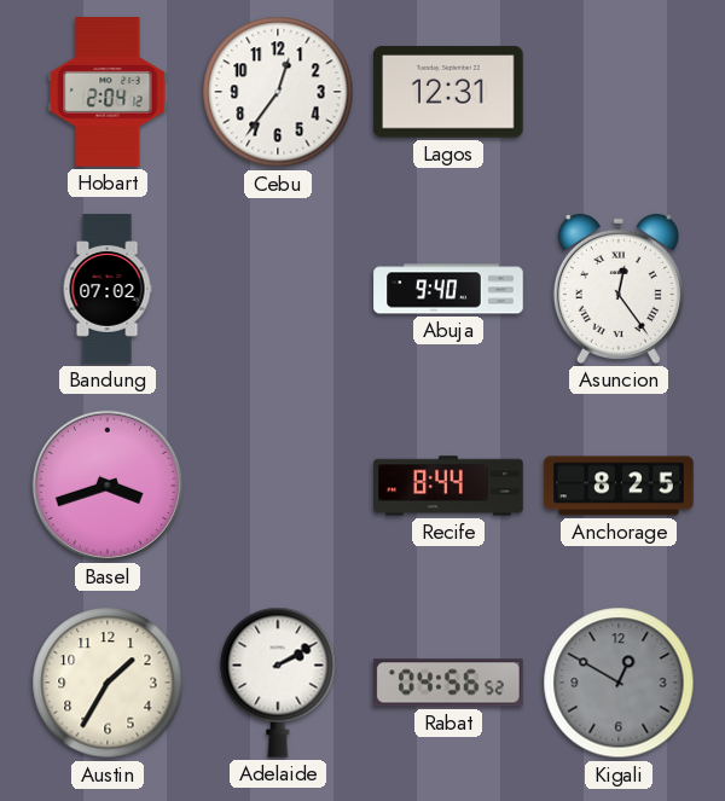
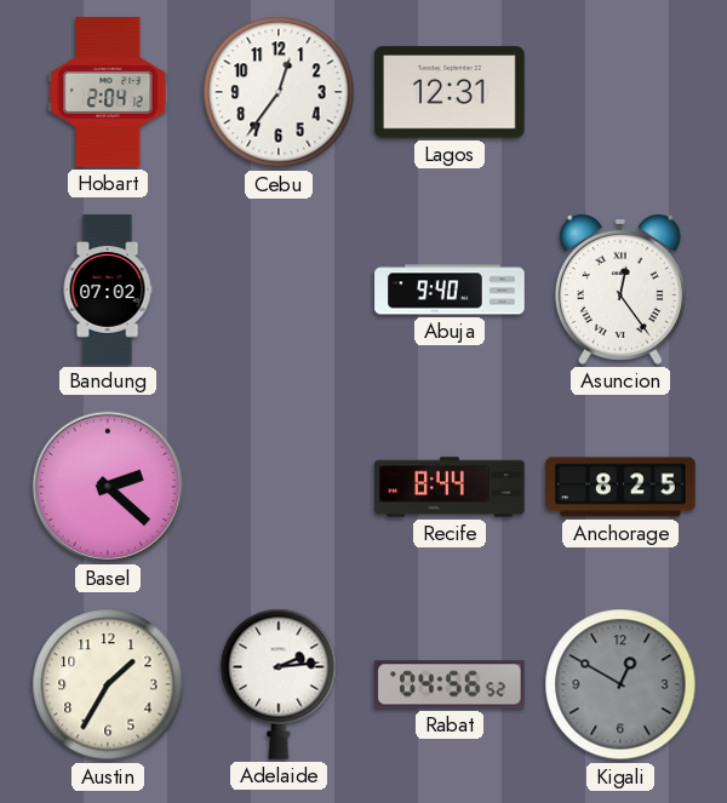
Basel: 3:42 -> 2:22 (108, 487)
Adelaide: 2:10 -> 2:14 (279, 684)
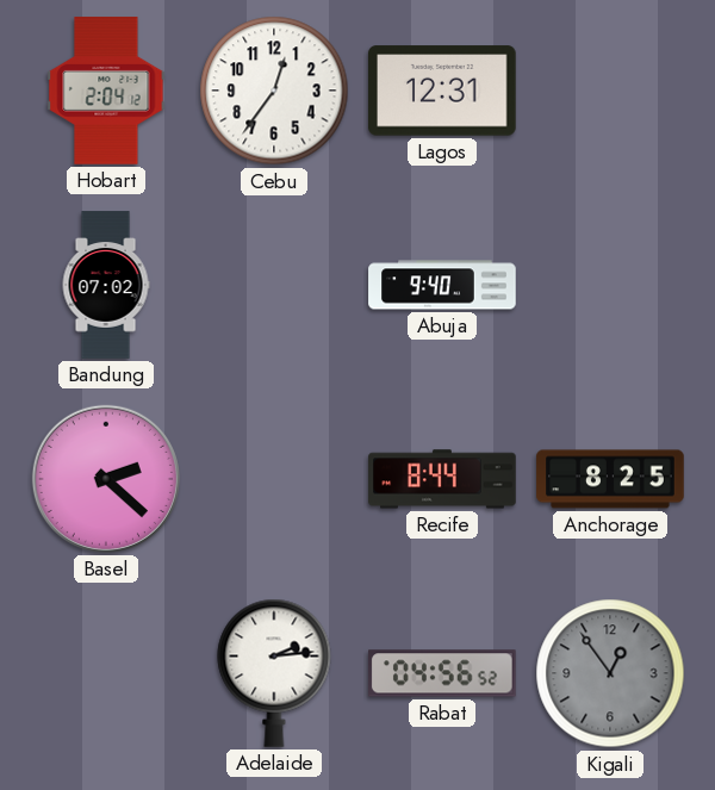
Asuncion: 12:24 -> none (620, 289)
Austin: 1:35 -> none (108, 684)
Kigali: 12:50 -> 12:54 (610, 673)
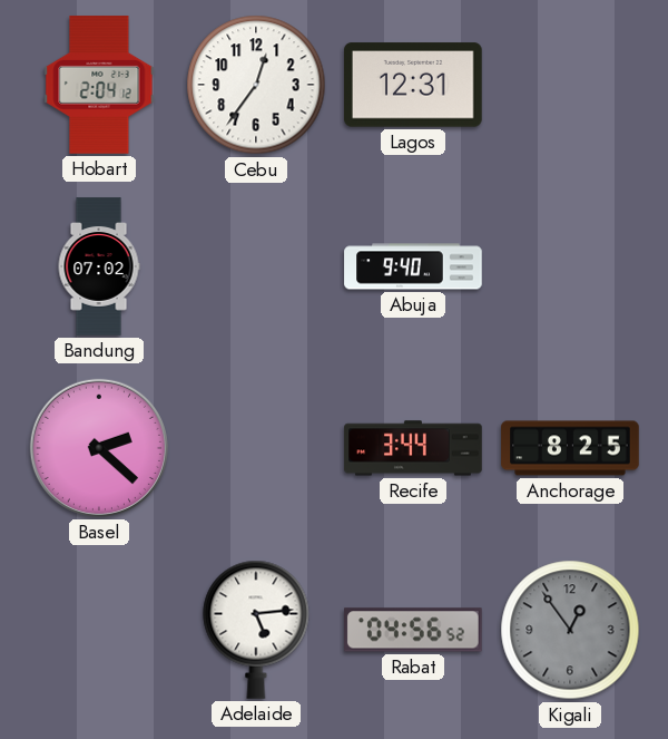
Recife: 8:44 -> 3:44 (413, 448)
Adelaide: 2:14 -> 5:14 (256, 630)
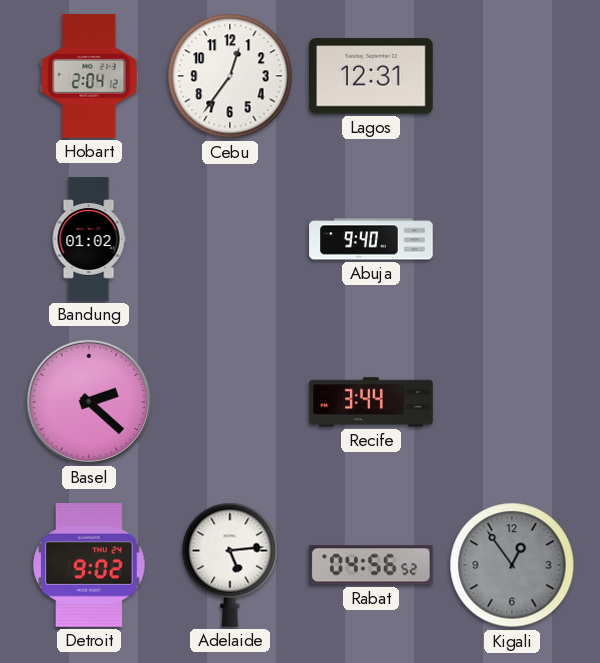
Bandung: 07:02 -> 01:02 (89, 239)
Anchorage: 8:25 -> none (570, 448)
Detroit: none -> 9:02 (89, 566)
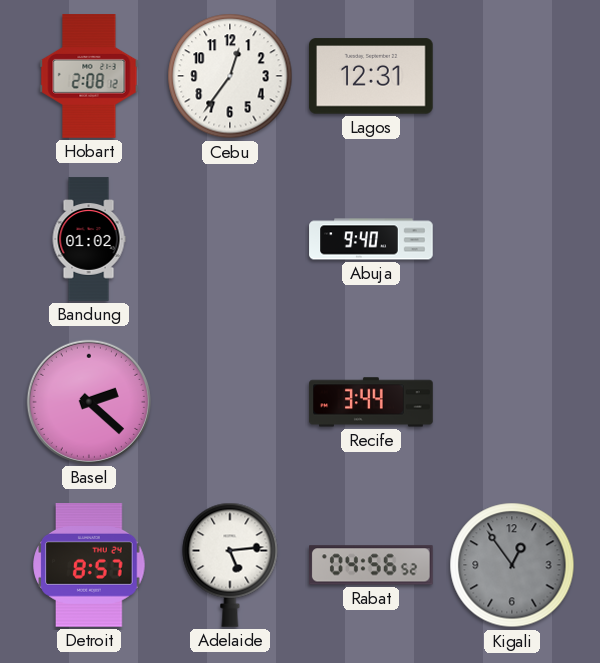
Hobart: 2:04 -> 2:08 (89, 76)
Detroit: 9:02 -> 8:57 (89, 566)
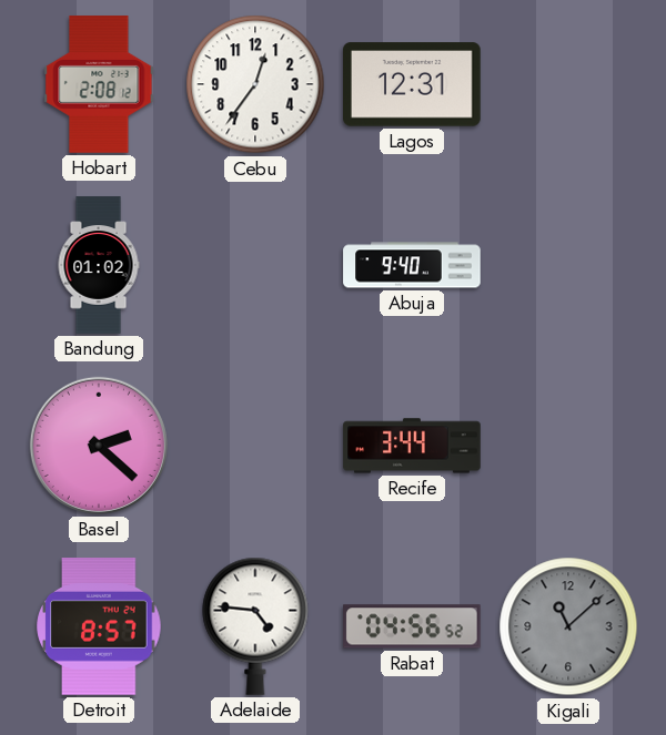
Adelaide: 5:14 -> 4:46 (255, 626)
Kigali: 12:54 -> 11:08 (568, 626)
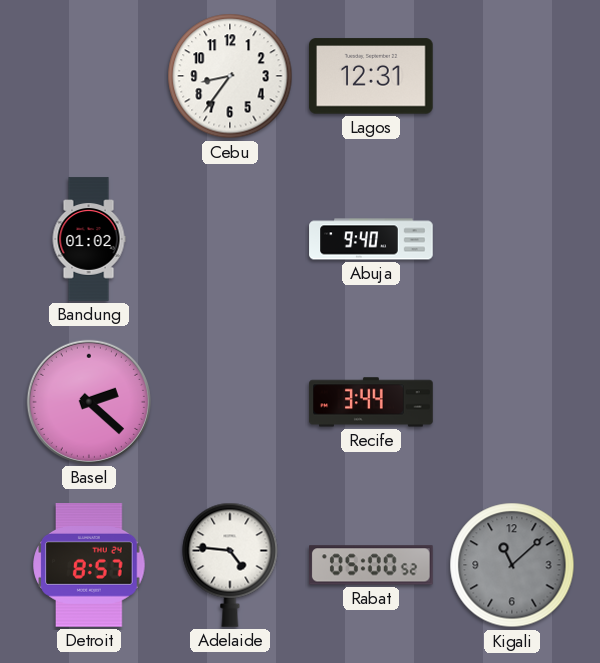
Hobart: 2:08 -> none (99, 84)
Cebu: 12:36 -> 8:36 (230, 76)
Rabat: 04:56 -> 05:00 (372, 565)
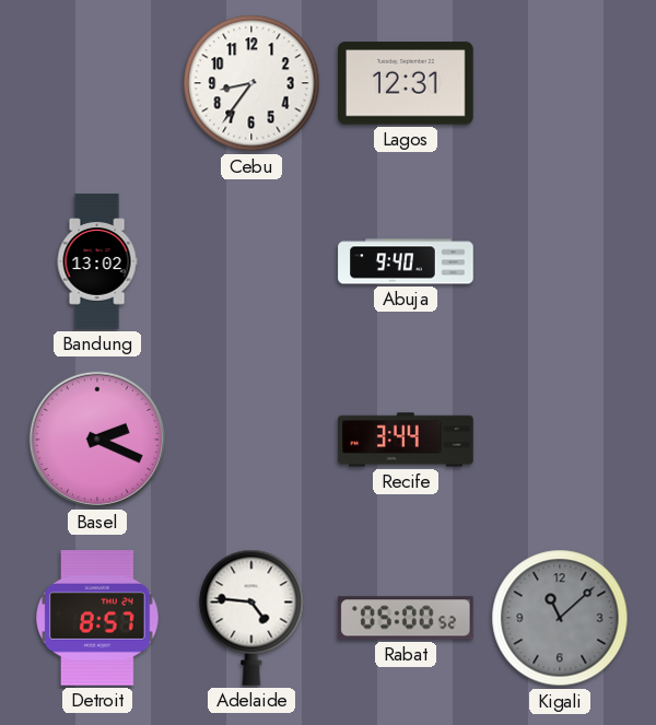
Bandung: 01:02 -> 13:02 (97, 261)
Basel: 2:22 -> 2:19 (97, 440)
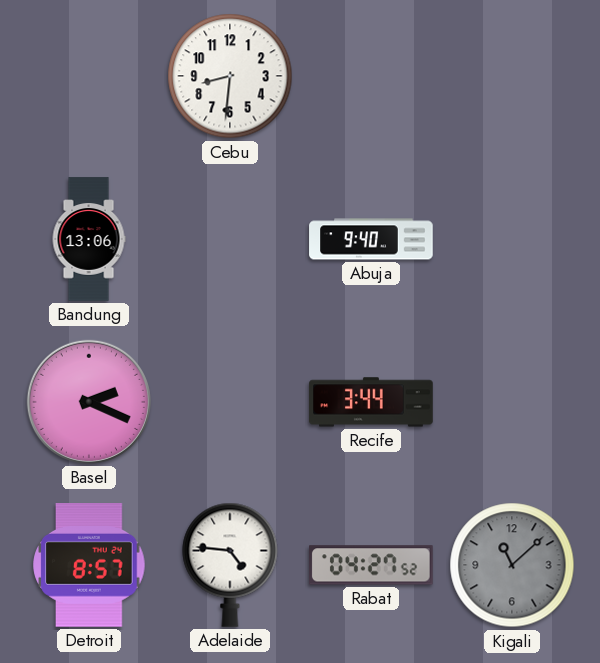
Cebu: 8:36 -> 8:31 (230, 76)
Lagos: 12:31 -> none (407, 83)
Bandung: 13:02 -> 13:06 (89, 239)
Rabat: 05:00 -> 04:27 (372, 565)
